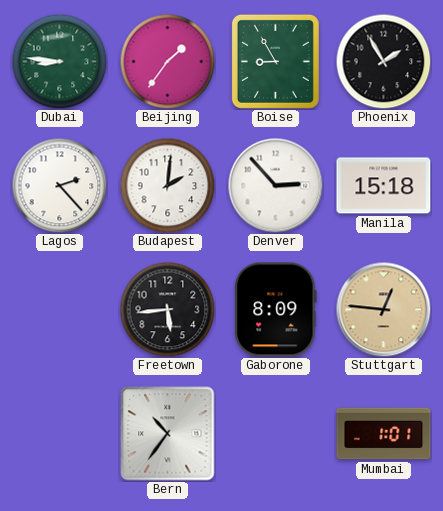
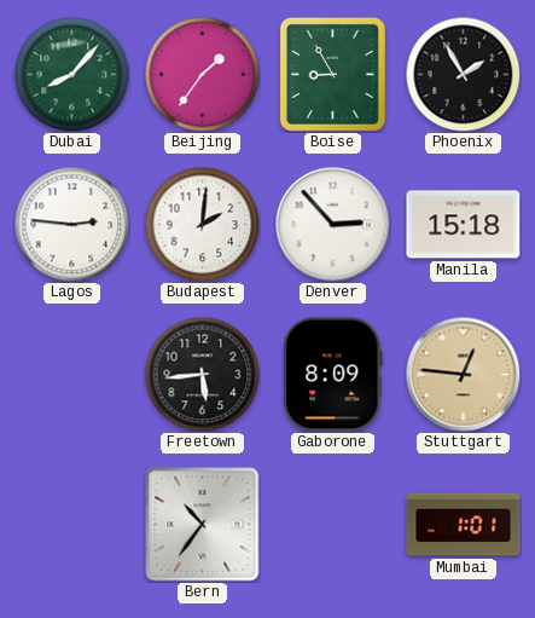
Dubai: 8:46 -> 8:07 (71, 74)
Lagos: 2:23 -> 2:46 (71, 224)
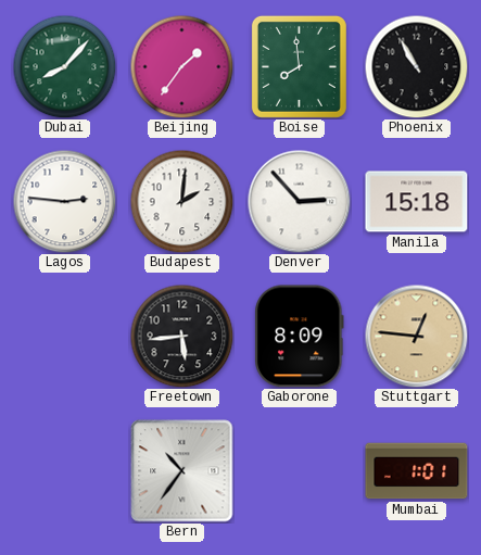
Boise: 8:55 -> 7:59 (299, 66)
Phoenix: 1:55 -> 10:55 (416, 66)
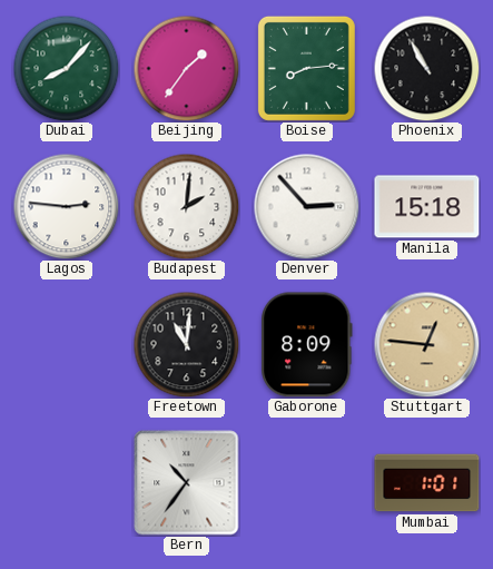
Boise: 7:59 -> 8:14 (306, 68)
Freetown: 5:44 -> 11:01 (186, 344)
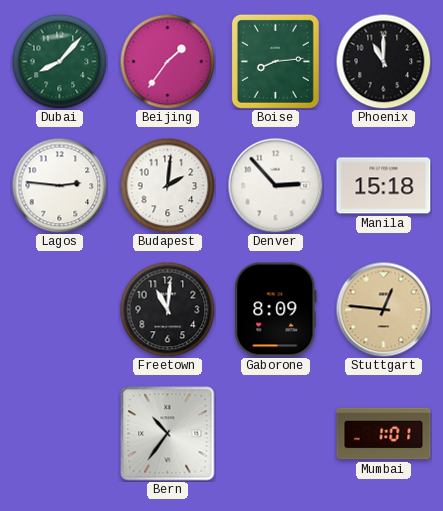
Phoenix: 10:55 -> 11:00 (383, 61)
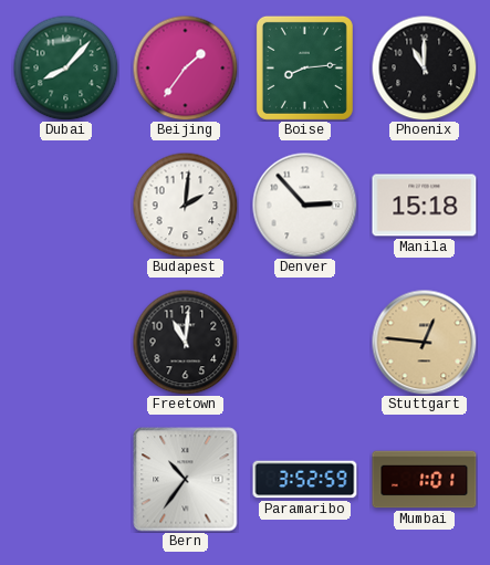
Lagos: 2:46 -> none (59, 185)
Gaborone: 8:09 -> none (276, 310)
Paramaribo: none -> 3:52 (305, 480)
